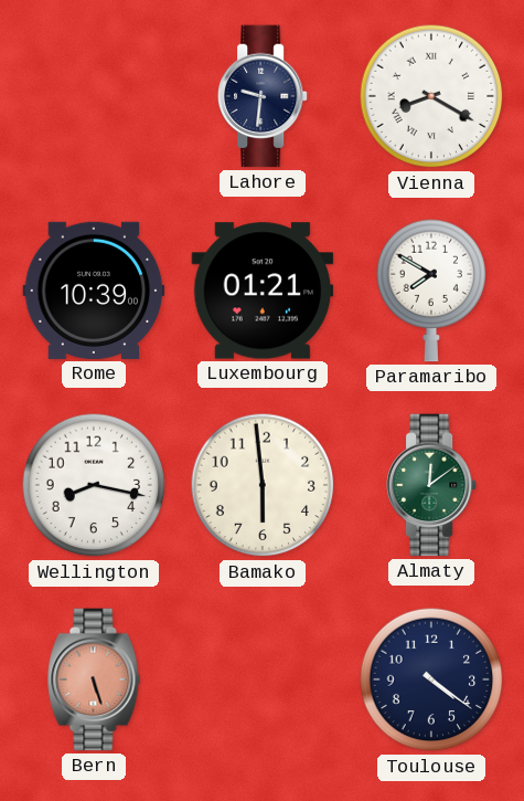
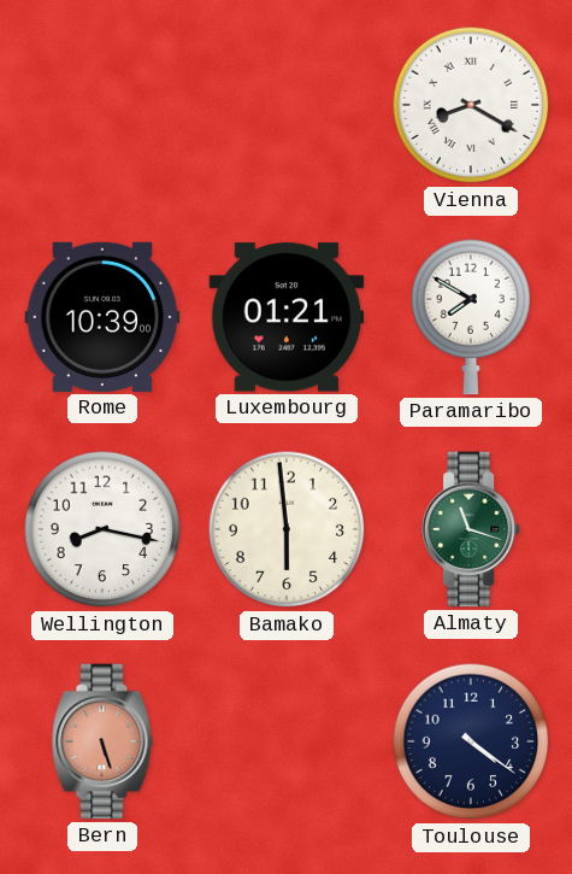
Lahore: 9:31 -> none (263, 96)
Almaty: 12:09 -> 11:18 (471, 529)
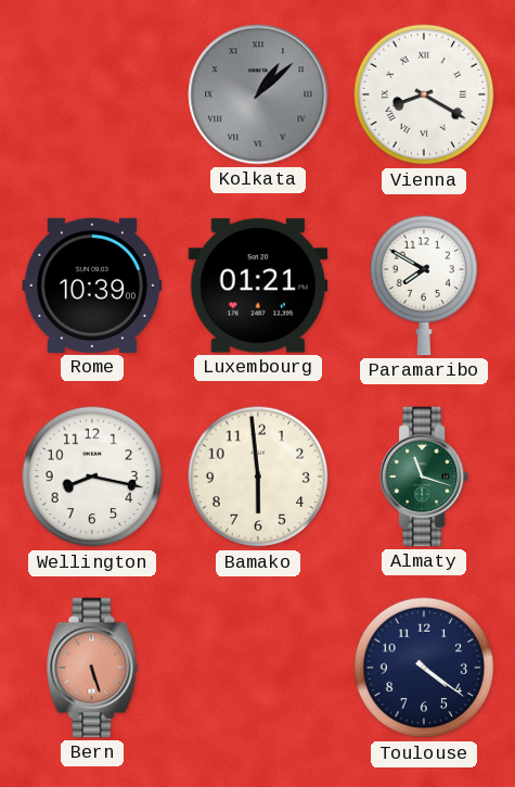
Kolkata: none -> 1:08 (258, 94)
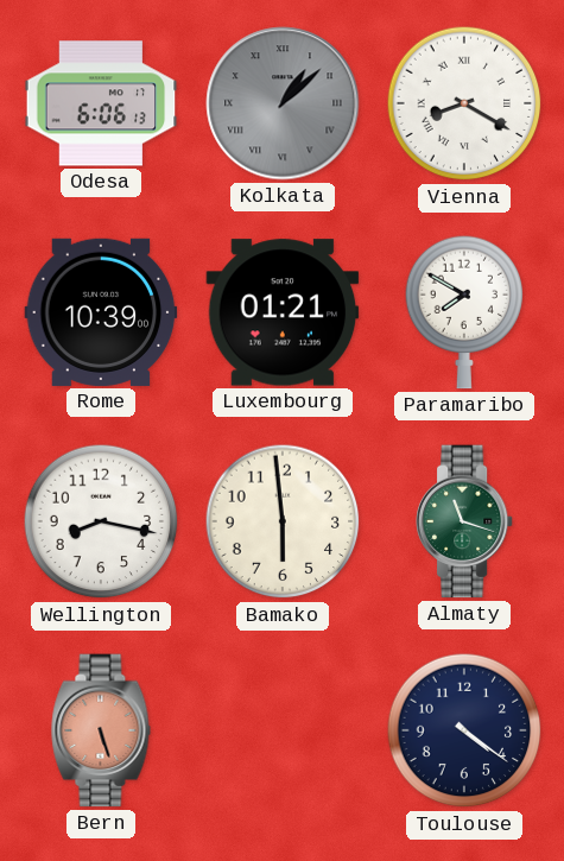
Odesa: none -> 6:06 (101, 103)
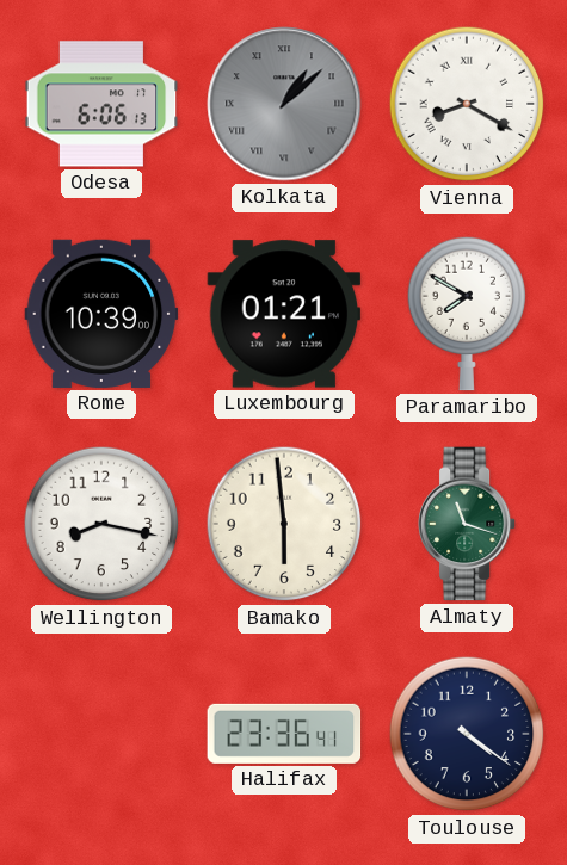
Bern: 5:27 -> none (101, 730)
Halifax: none -> 23:36 (284, 734)
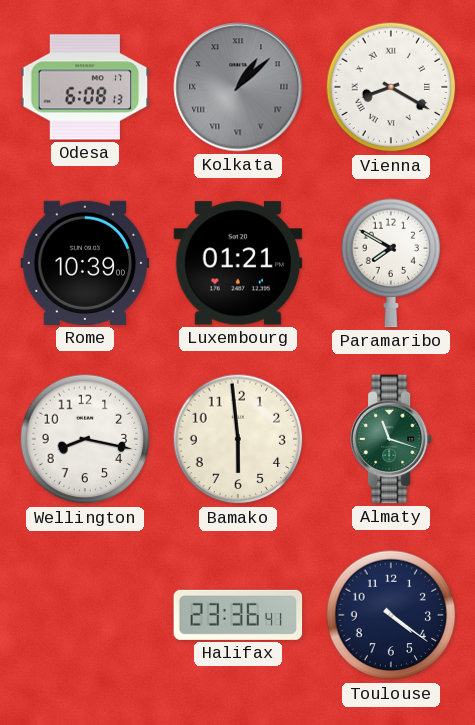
Odesa: 6:06 -> 6:08 (85, 87)
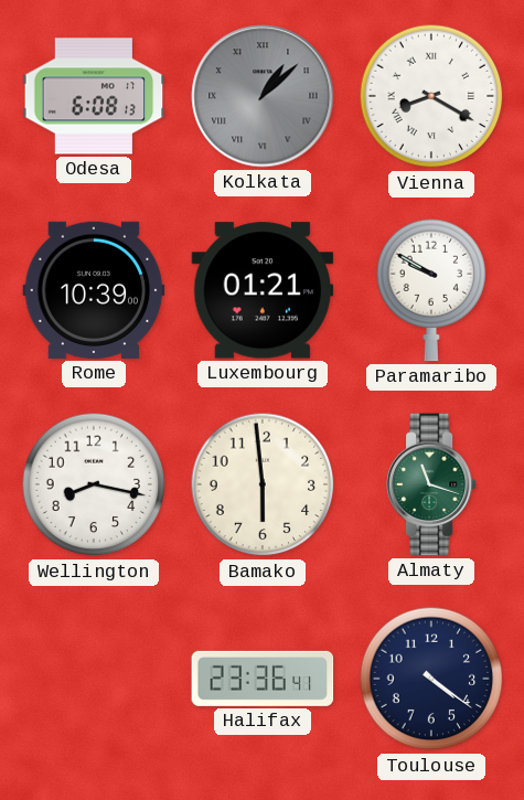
Paramaribo: 7:50 -> 9:50 (431, 290)
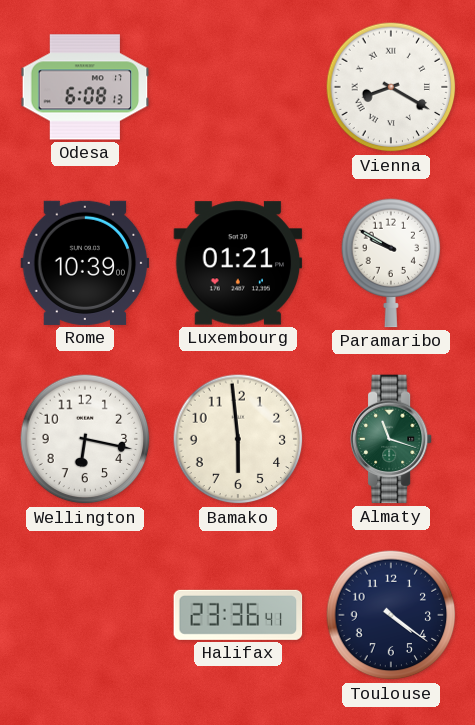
Kolkata: 1:08 -> none (263, 96)
Wellington: 8:17 -> 6:17 (85, 439)
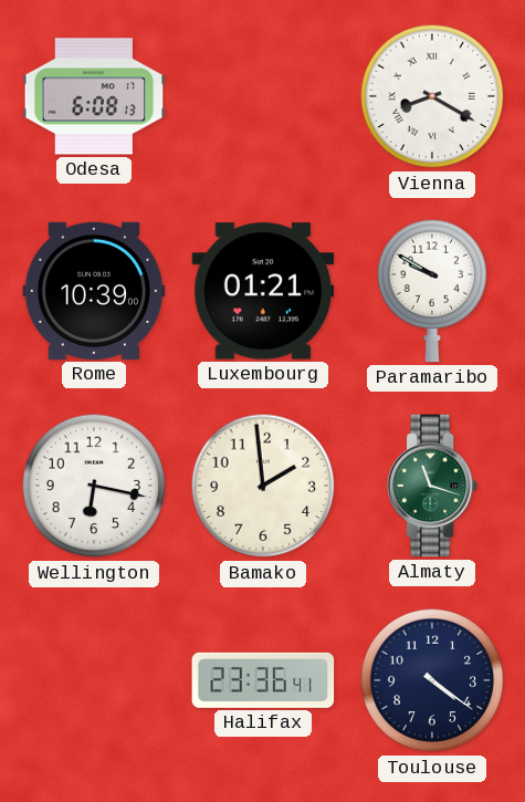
Bamako: 5:59 -> 1:59 (263, 486)
